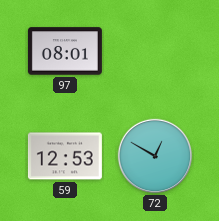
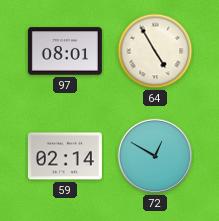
64: none -> 4:55 (155, 51)
59: 12:53 -> 02:14 (65, 156)
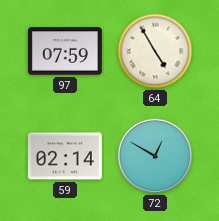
97: 08:01 -> 07:59 (65, 51)
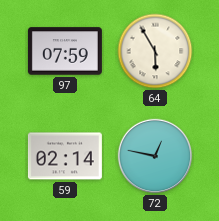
64: 4:55 -> 5:55 (155, 51)
72: 12:50 -> 12:47 (155, 156)
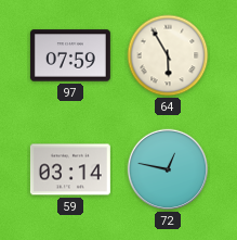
59: 02:14 -> 03:14 (70, 169)
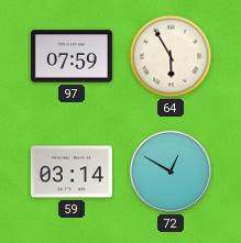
72: 12:47 -> 12:50 (171, 172)
